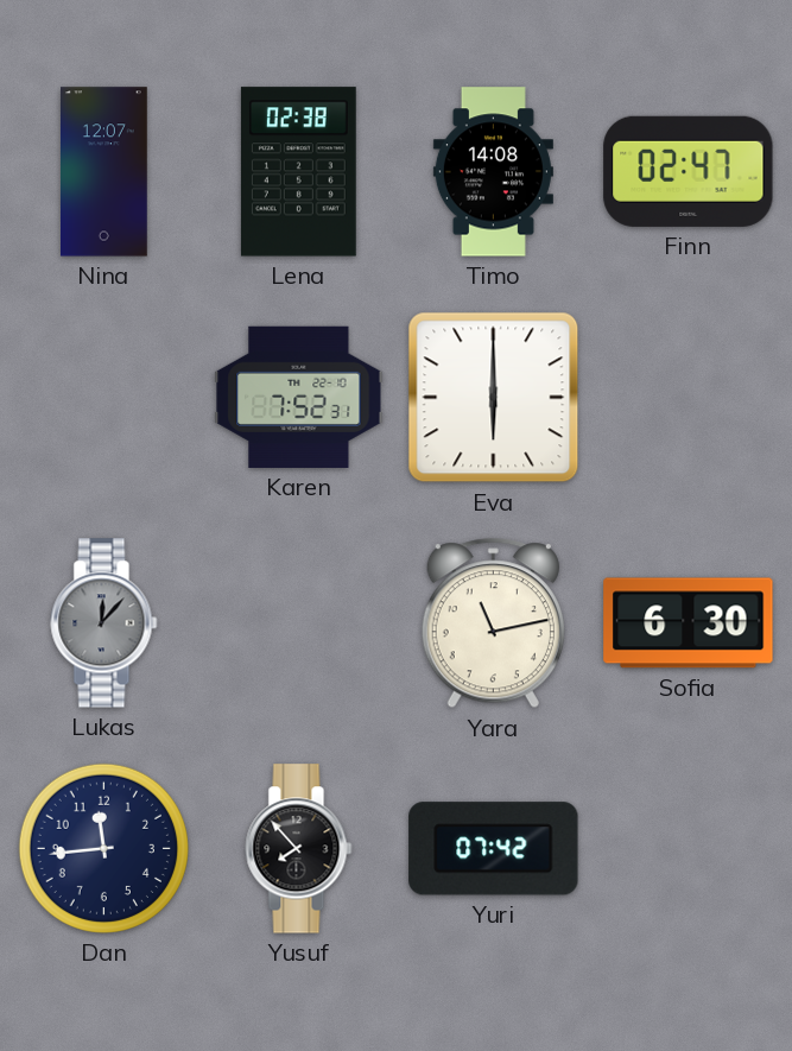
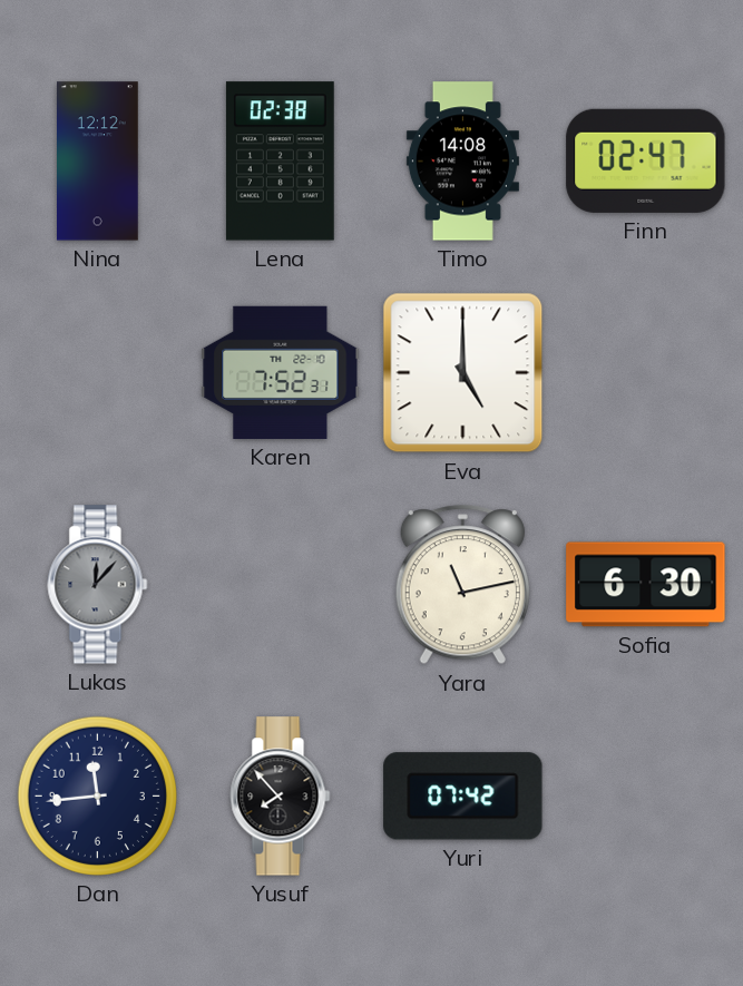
Nina: 12:07 -> 12:12 (98, 162)
Eva: 6:00 -> 5:00 (463, 373)
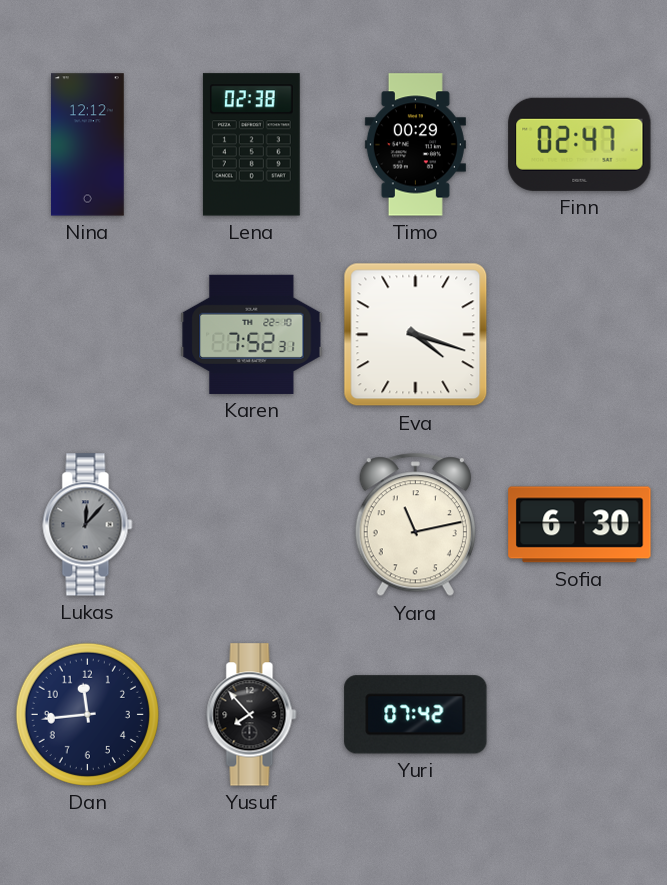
Timo: 14:08 -> 00:29 (415, 145)
Eva: 5:00 -> 4:18 (416, 335)
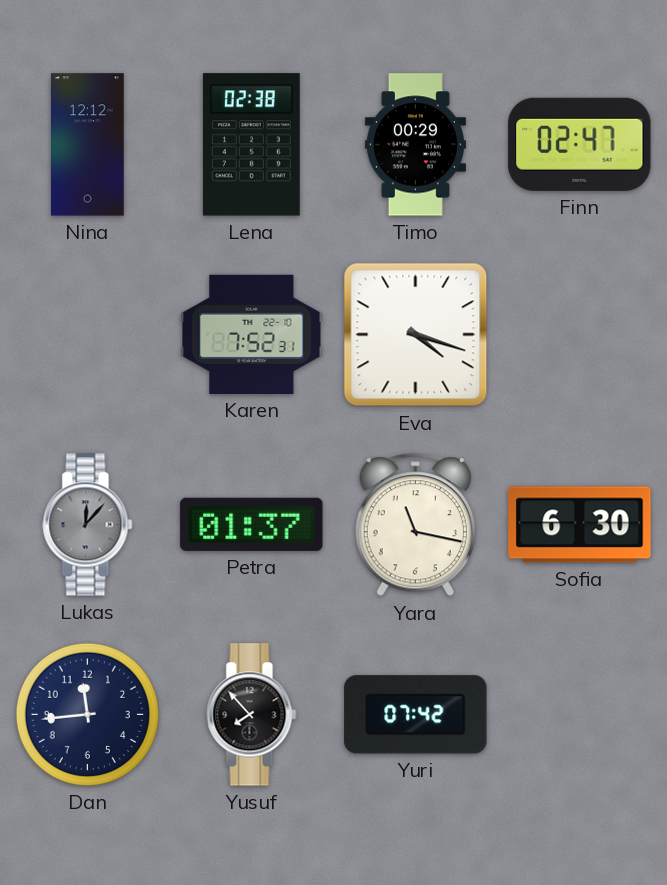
Petra: none -> 01:37 (252, 524)
Yara: 11:13 -> 11:17 (415, 525)
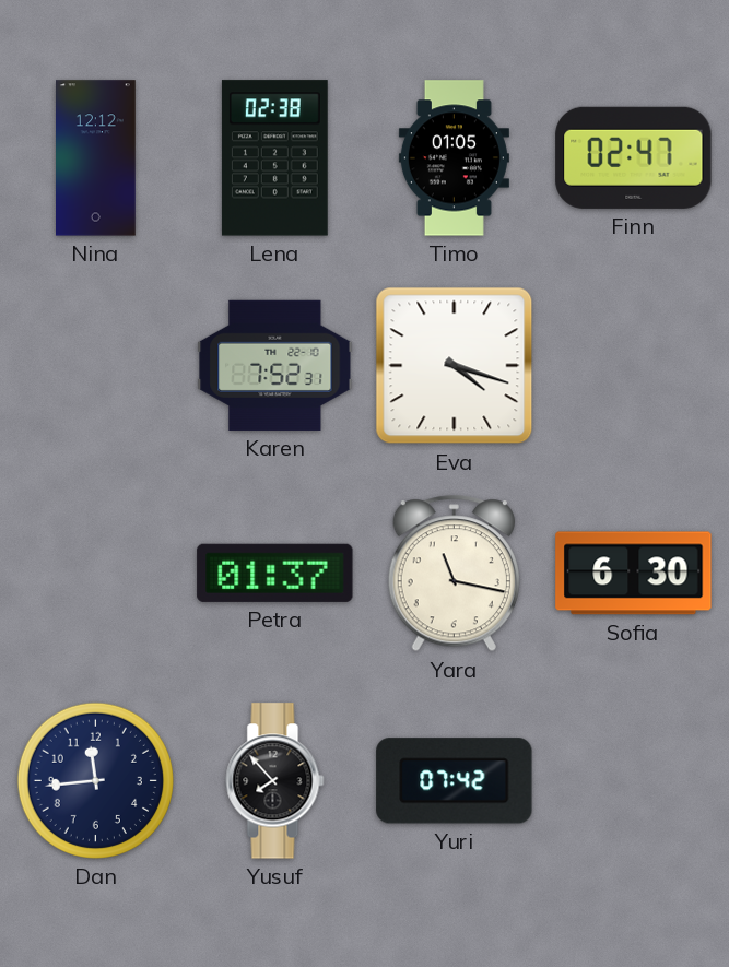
Timo: 00:29 -> 01:05 (454, 158)
Lukas: 12:07 -> none (88, 525)
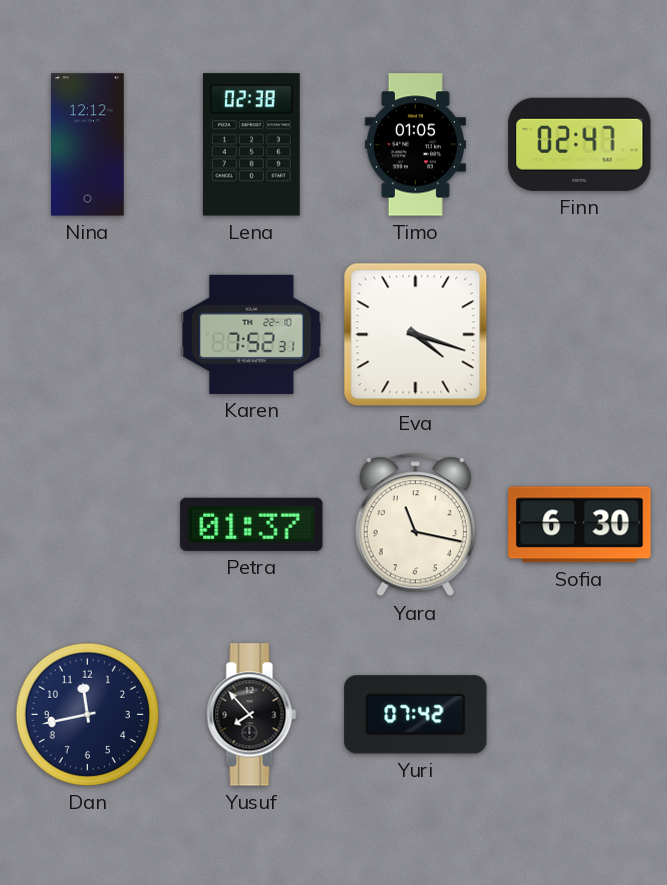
Dan: 11:44 -> 11:43 (87, 714)
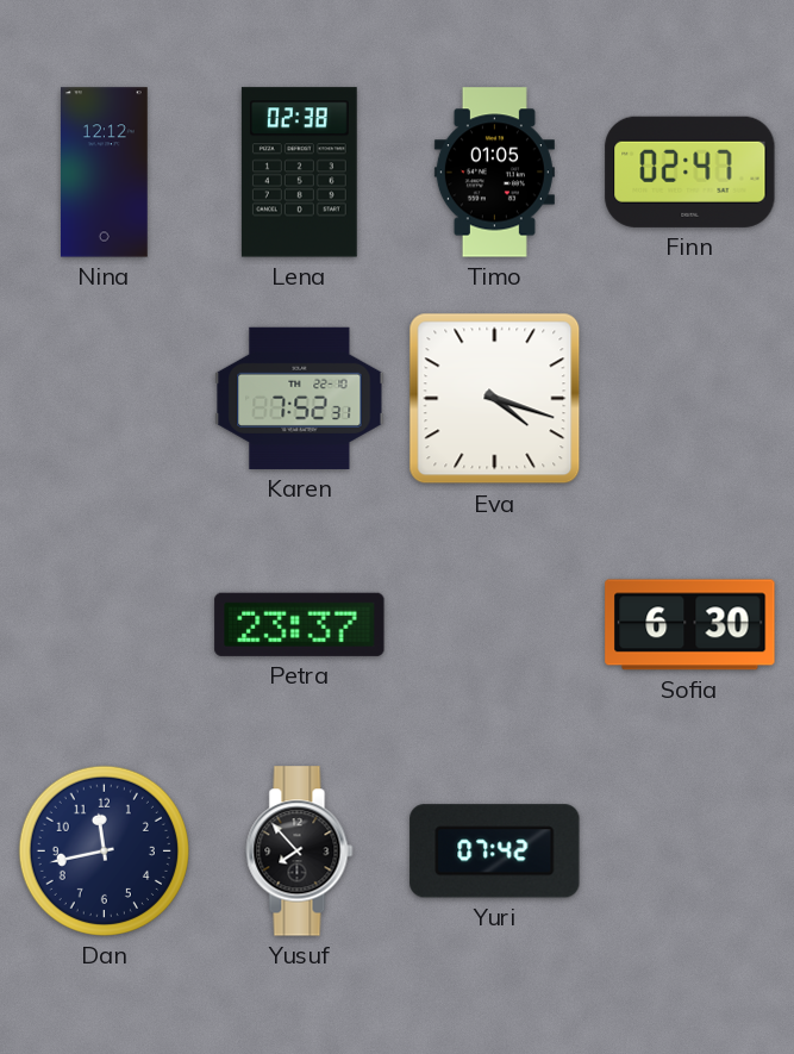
Petra: 01:37 -> 23:37 (300, 624)
Yara: 11:17 -> none (415, 525)
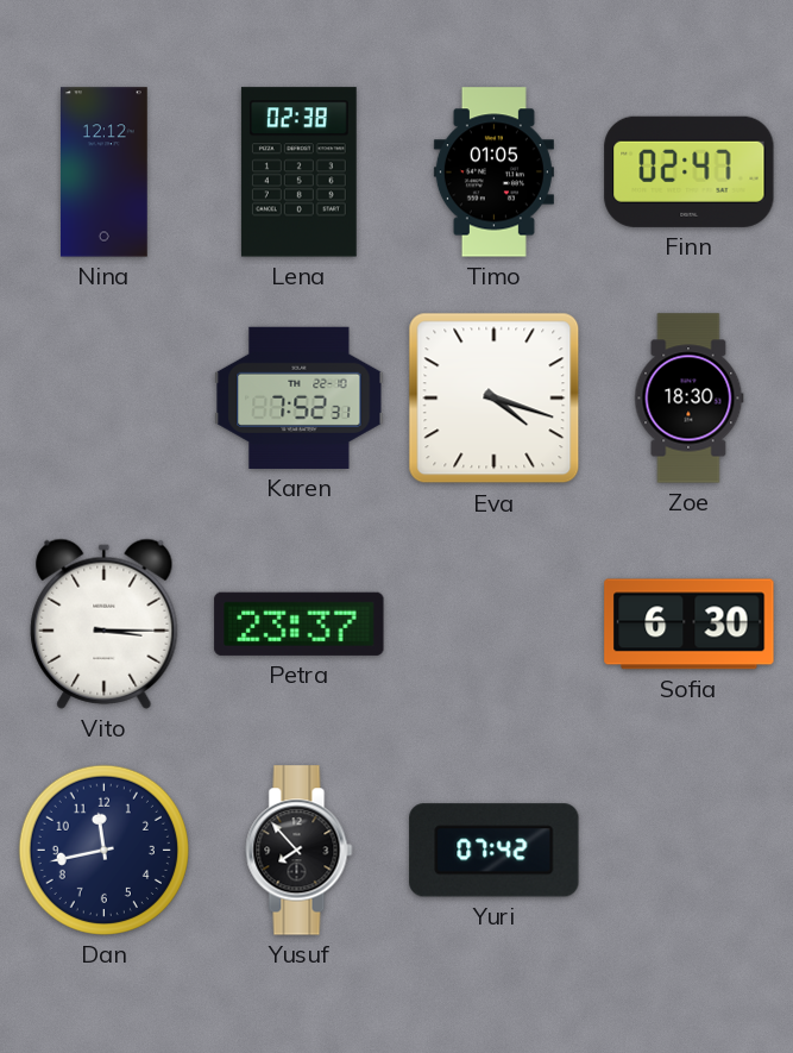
Zoe: none -> 18:30 (690, 399)
Vito: none -> 3:15 (105, 623)
